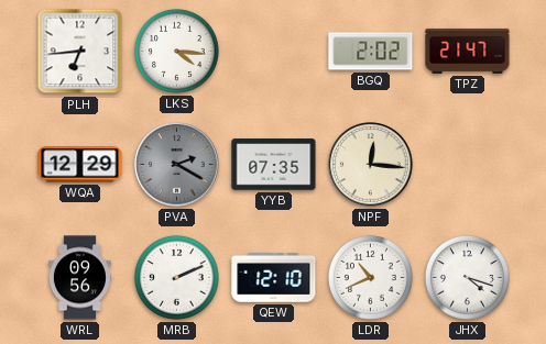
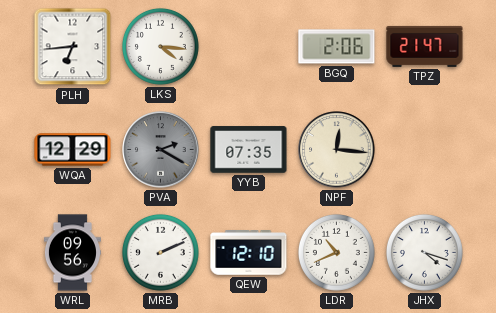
BGQ: 2:02 -> 2:06 (337, 47)
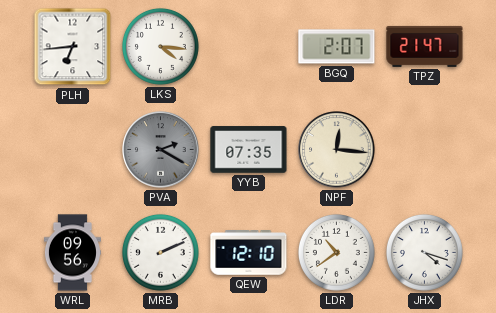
BGQ: 2:06 -> 2:07 (337, 47)
WQA: 12:29 -> none (73, 150)
LDR: 10:41 -> 10:39 (336, 252)
